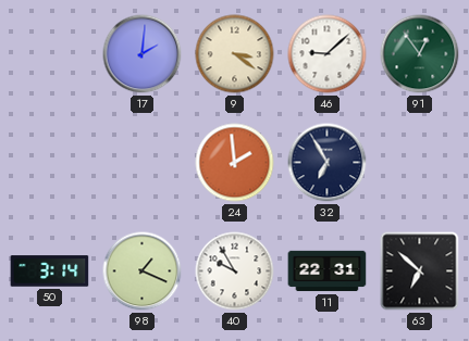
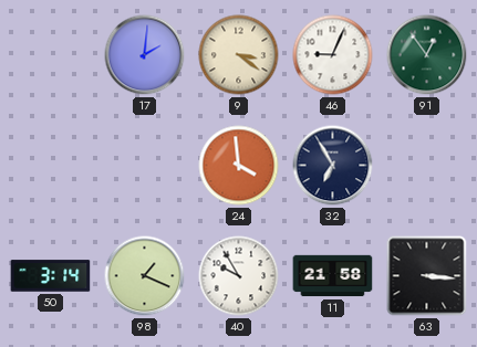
46: 9:08 -> 9:04 (333, 55)
24: 1:59 -> 3:59 (239, 166)
11: 22:31 -> 21:58 (333, 276)
63: 6:52 -> 3:16 (427, 276)
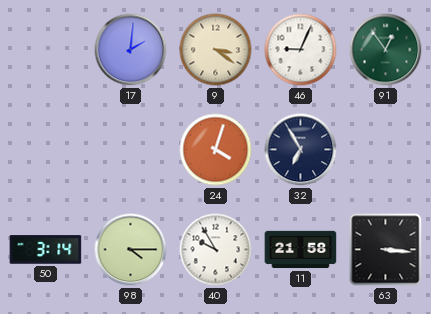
24: 3:59 -> 4:03 (216, 150)
98: 1:19 -> 4:15 (131, 250)
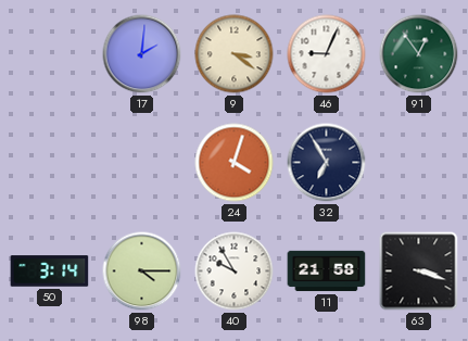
63: 3:16 -> 3:18 (419, 271)
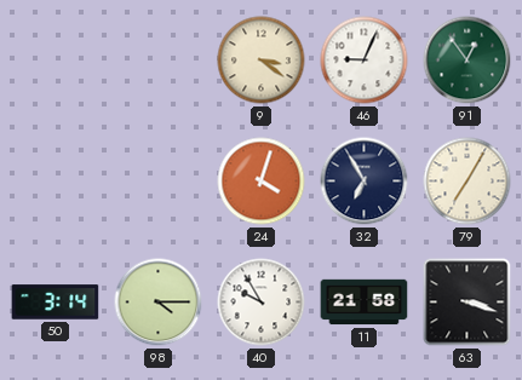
17: 2:01 -> none (142, 54)
79: none -> 7:05 (467, 182)
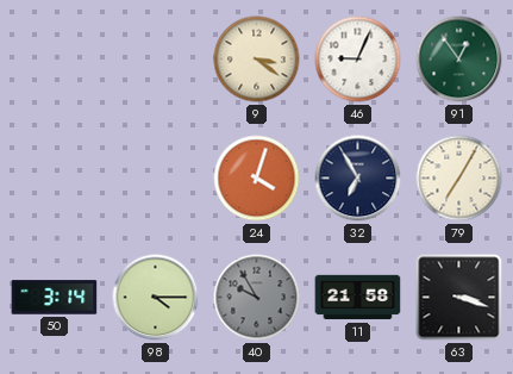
40 dial: white -> grey (257, 298)
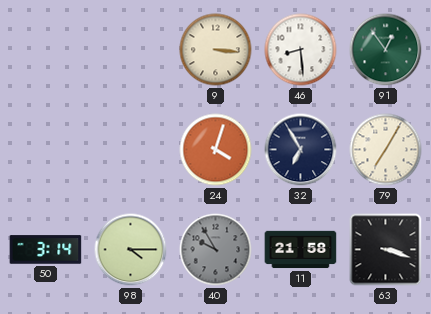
9: 3:21 -> 3:16 (216, 50)
46: 9:04 -> 8:29 (301, 50)
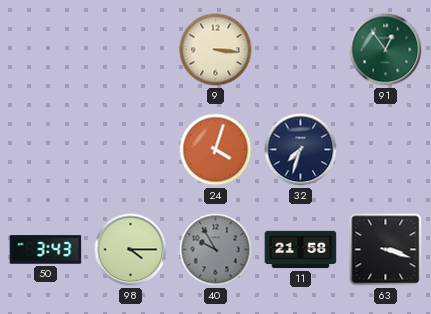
46: 8:29 -> none (301, 50)
32: 6:55 -> 7:33 (301, 150)
79: 7:05 -> none (386, 150)
50: 3:14 -> 3:43 (46, 250)
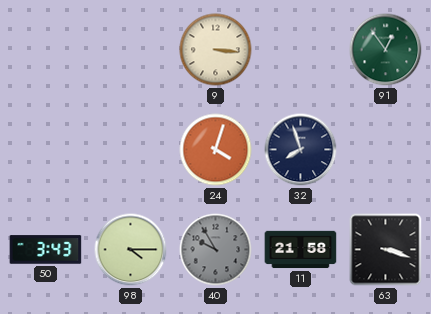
32: 7:33 -> 7:57 (301, 150)
